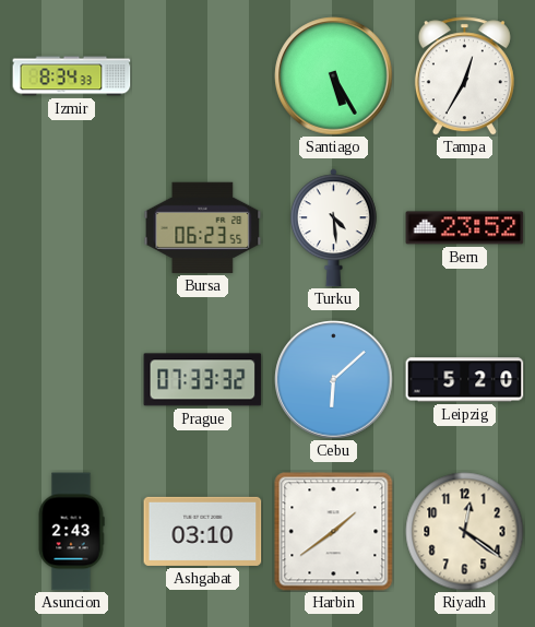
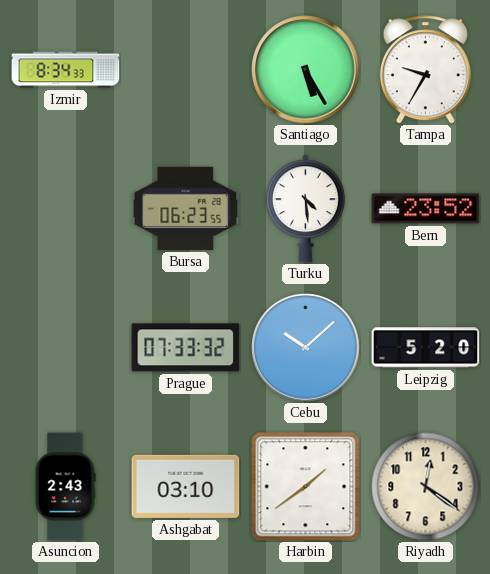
Tampa: 12:35 -> 9:35 (425, 70)
Cebu: 6:08 -> 10:08 (306, 348)
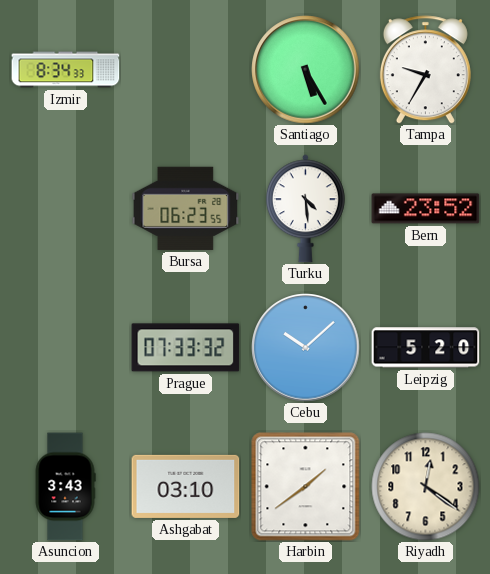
Asuncion: 2:43 -> 3:43 (65, 487)
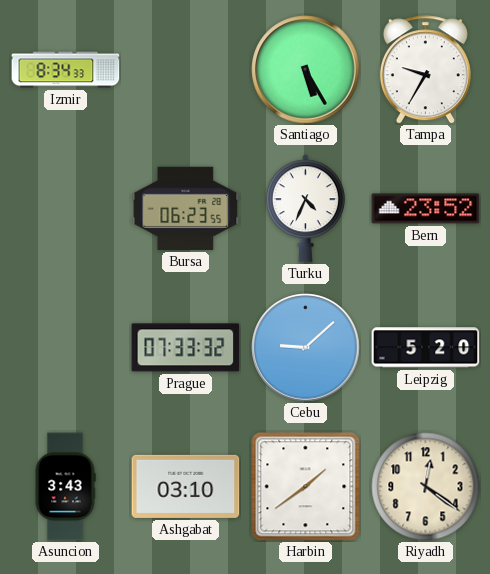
Turku: 4:29 -> 4:34 (305, 209)
Cebu: 10:08 -> 9:08 (306, 348)
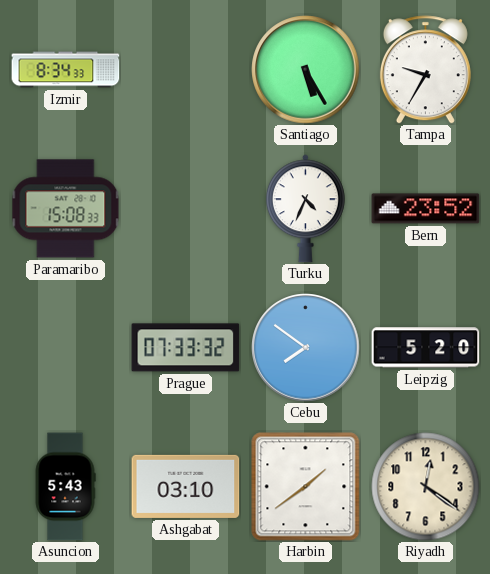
Paramaribo: none -> 15:08 (66, 209)
Bursa: 06:23 -> none (186, 208)
Cebu: 9:08 -> 7:51 (306, 348)
Asuncion: 3:43 -> 5:43 (65, 487)
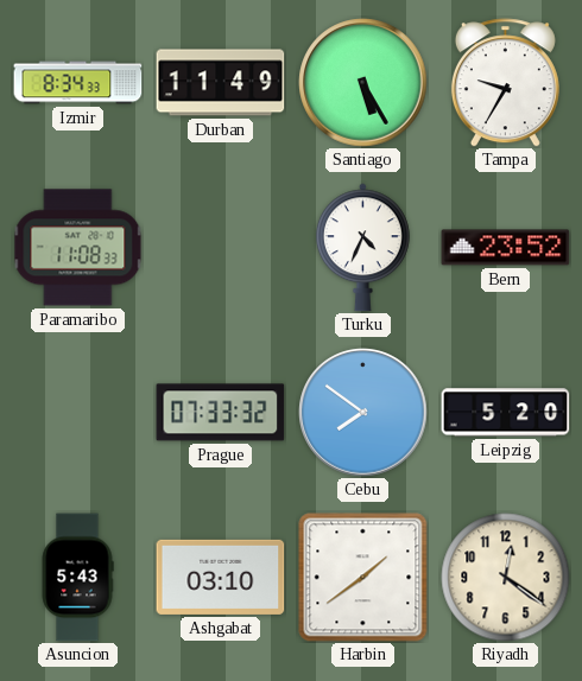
Durban: none -> 11:49 (221, 83)
Paramaribo: 15:08 -> 11:08 (78, 248)
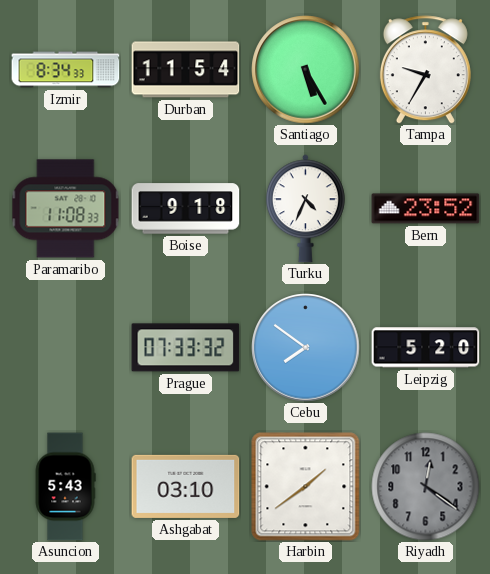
Durban: 11:49 -> 11:54 (186, 70)
Boise: none -> 9:18 (186, 209)
Riyadh dial: cream -> grey (426, 487)
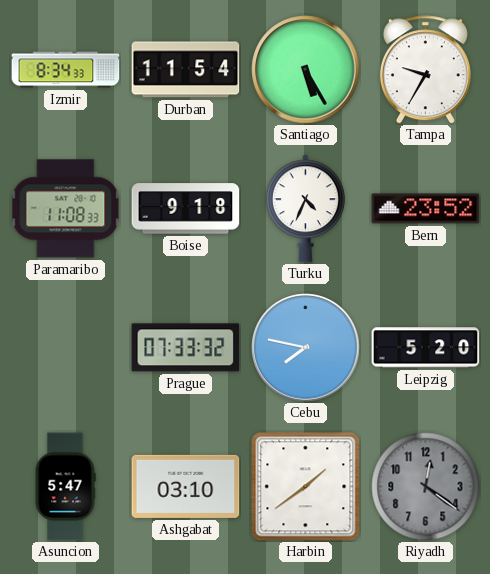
Cebu: 7:51 -> 7:47 (306, 348)
Asuncion: 5:43 -> 5:47 (65, 487)
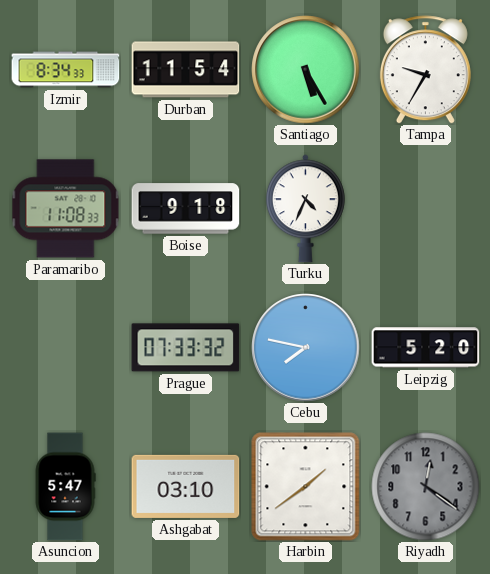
Bern: 23:52 -> none (426, 209)
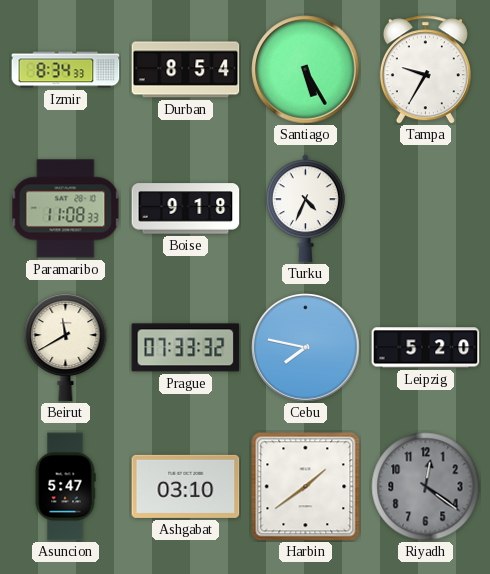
Durban: 11:54 -> 8:54 (186, 70)
Beirut: none -> 11:40 (66, 347)
